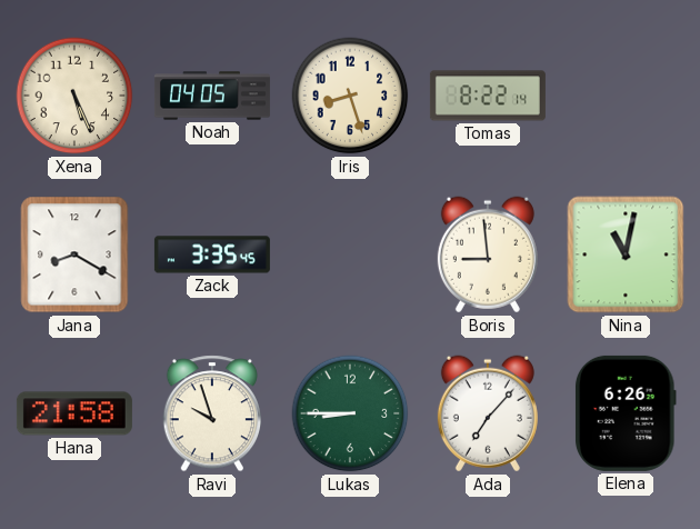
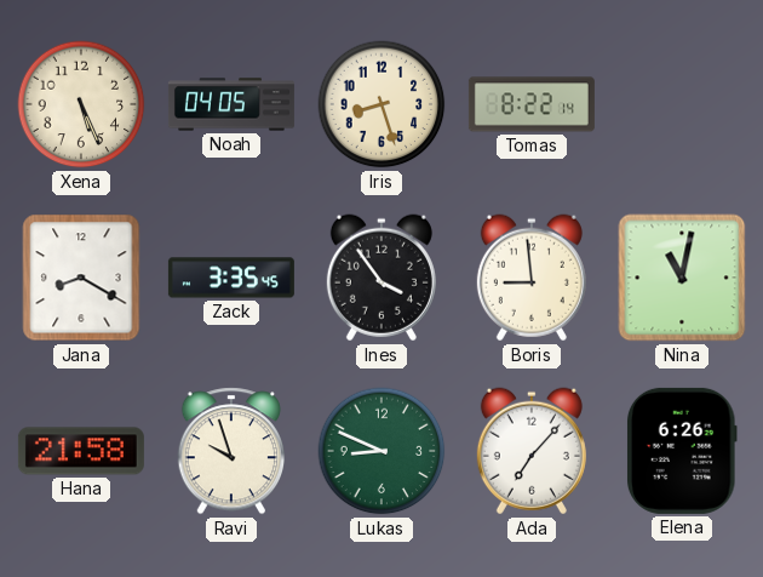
Ines: none -> 3:54 (381, 278)
Lukas: 8:45 -> 8:49 (381, 451)
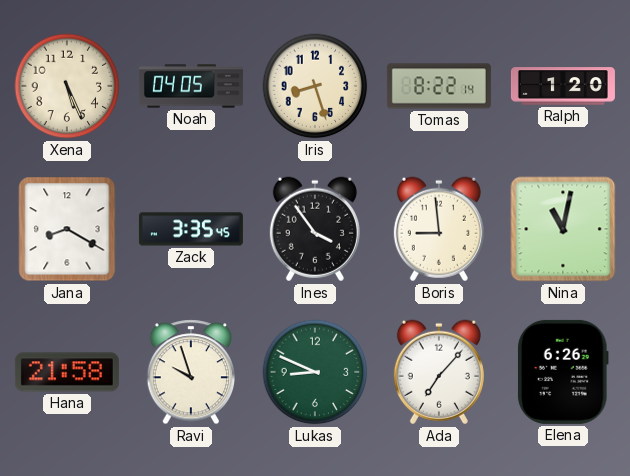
Ralph: none -> 1:20 (563, 86)
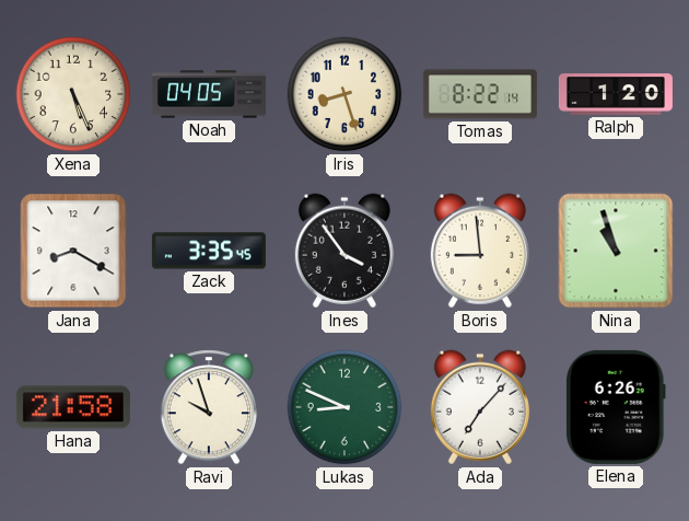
Nina: 11:02 -> 10:57 (616, 251)
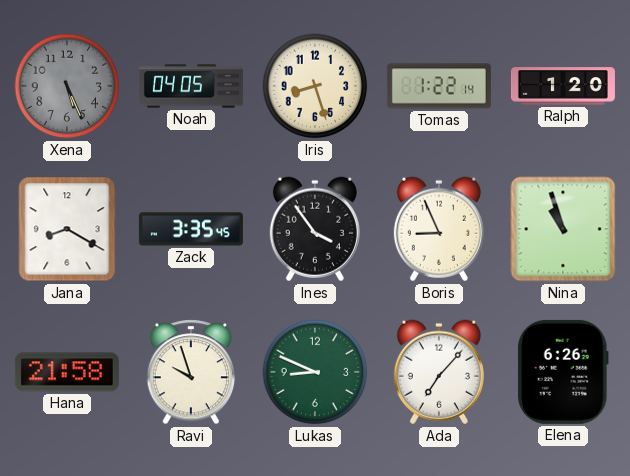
Xena dial: cream -> grey (67, 86)
Tomas: 8:22 -> 1:22 (439, 86)
Boris: 8:59 -> 8:56 (439, 229)
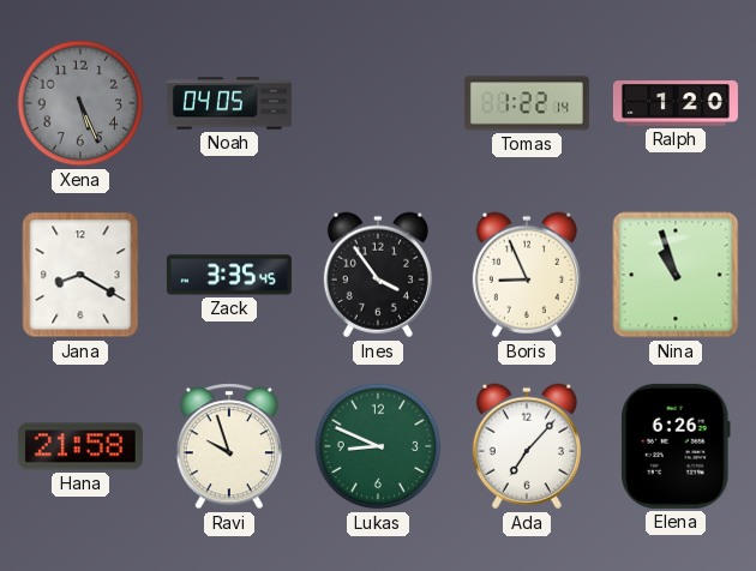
Iris: 8:27 -> none (315, 86)
